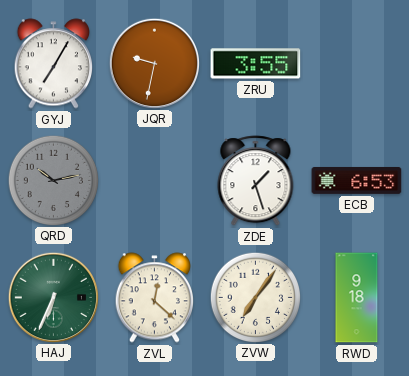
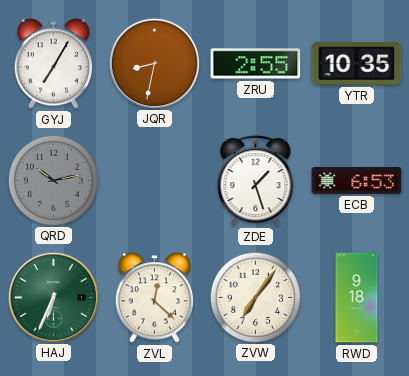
JQR: 9:32 -> 8:32 (154, 63)
ZRU: 3:55 -> 2:55 (256, 64)
YTR: none -> 10:35 (357, 64)
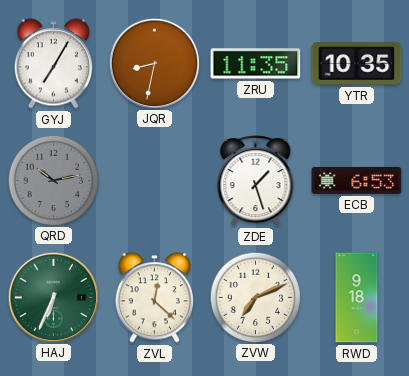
ZRU: 2:55 -> 11:35 (256, 64)
ZVW: 7:06 -> 7:11 (255, 297)
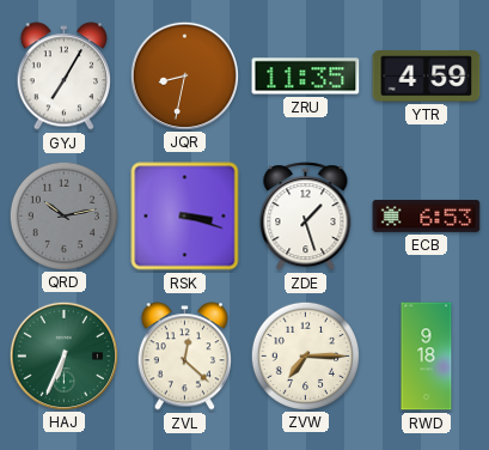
YTR: 10:35 -> 4:59 (427, 77)
RSK: none -> 3:18 (185, 217)
ZVW: 7:11 -> 7:15 (305, 355)
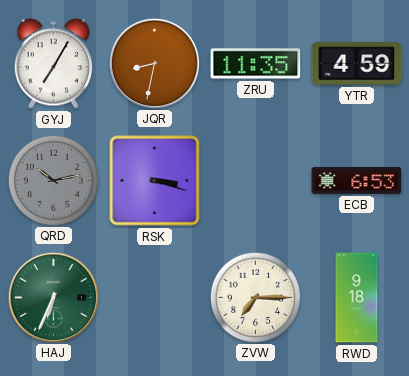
ZDE: 1:27 -> none (306, 217)
ZVL: 12:22 -> none (184, 357)
